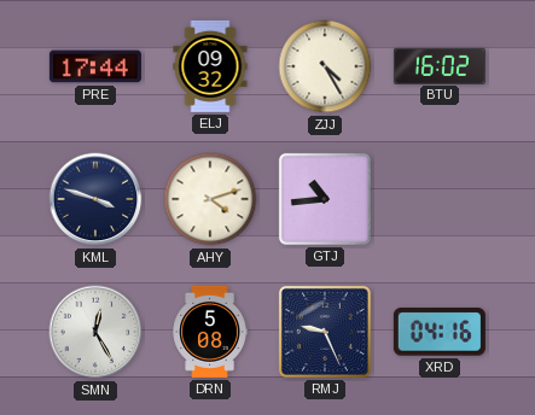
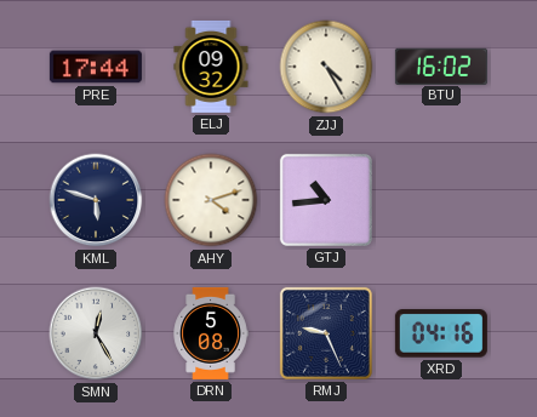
KML: 3:48 -> 5:48 (96, 200)
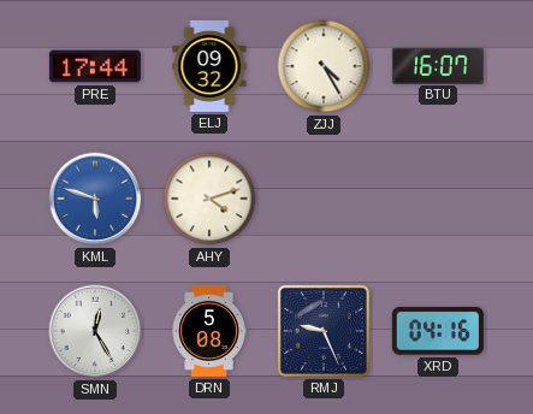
BTU: 16:02 -> 16:07 (438, 65)
KML dial: navy -> blue (95, 199)
GTJ: 10:44 -> none (326, 200)
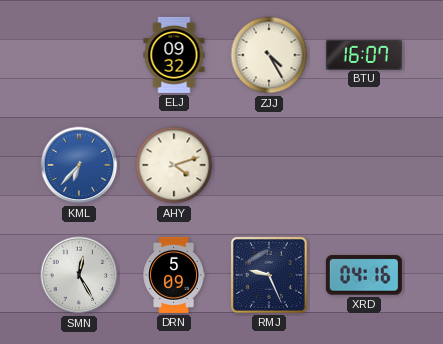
PRE: 17:44 -> none (95, 66)
KML: 5:48 -> 6:37 (79, 165)
DRN: 5:08 -> 5:09 (174, 275)
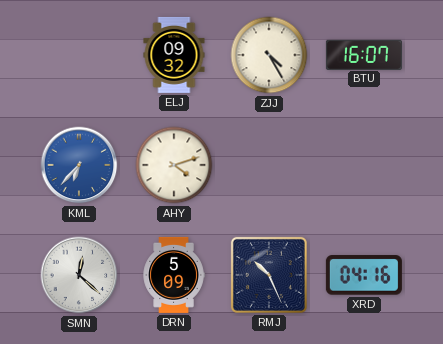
SMN: 12:25 -> 12:22 (79, 275)
RMJ: 9:26 -> 10:26 (269, 275)
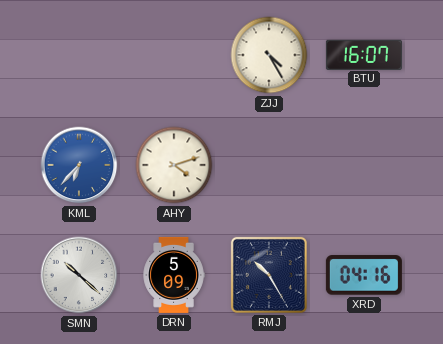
ELJ: 09:32 -> none (174, 55)
SMN: 12:22 -> 10:22 (79, 275)
RMJ: 10:26 -> 10:25 (269, 275)
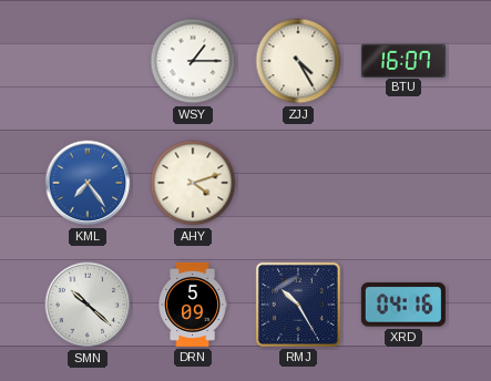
WSY: none -> 1:15 (193, 61)
KML: 6:37 -> 7:24 (88, 183)
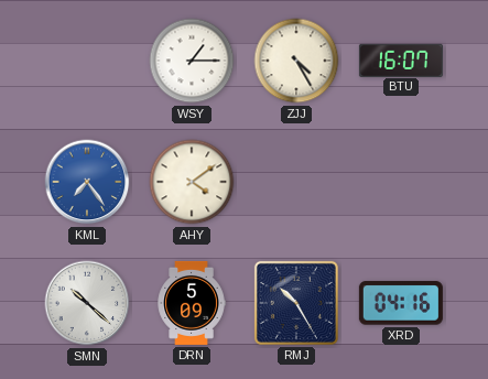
AHY: 4:12 -> 4:09 (192, 182)
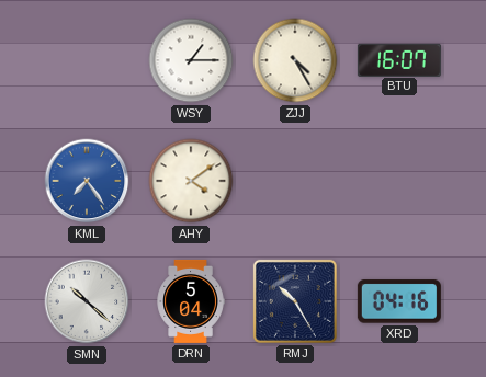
DRN: 5:09 -> 5:04 (191, 301)
